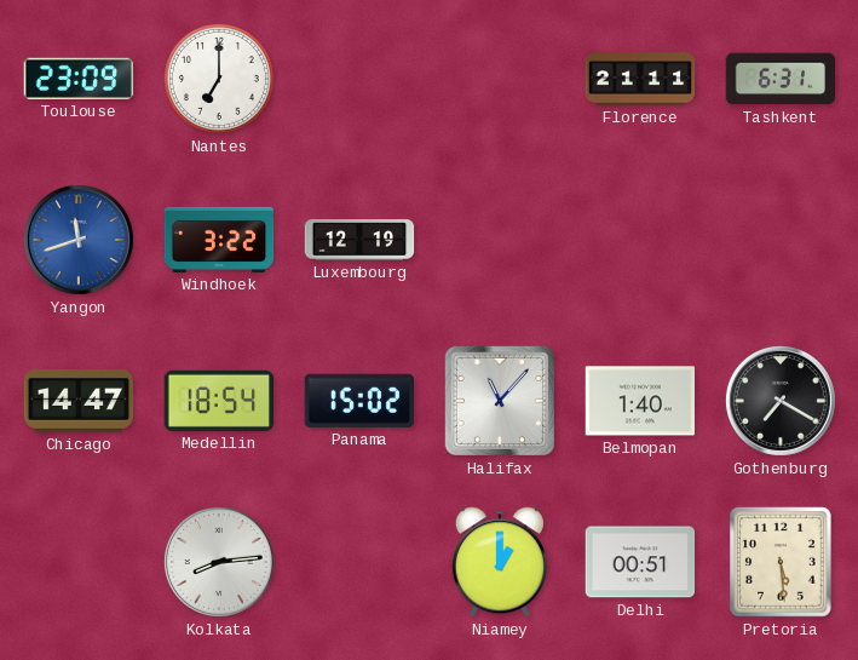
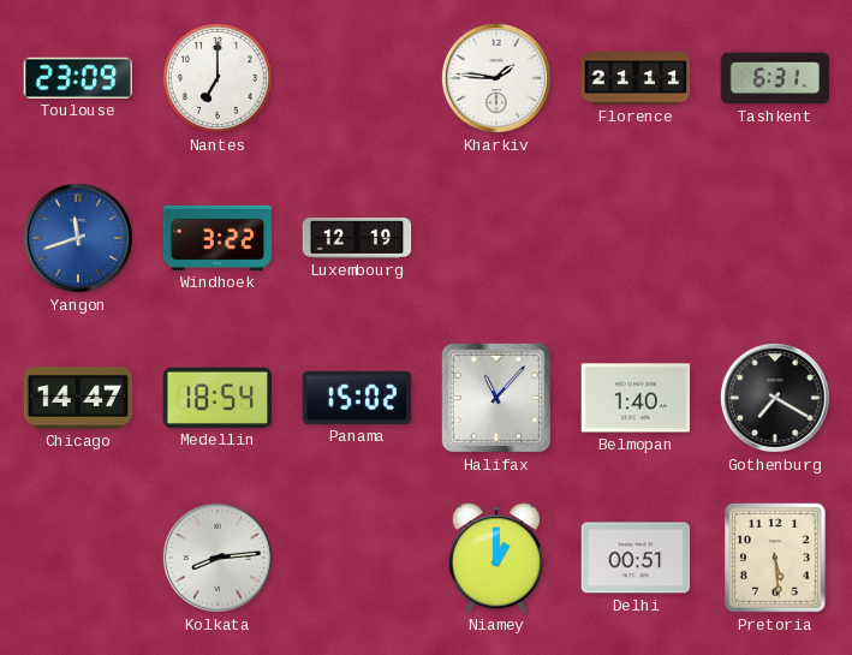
Kharkiv: none -> 1:46 (496, 78)
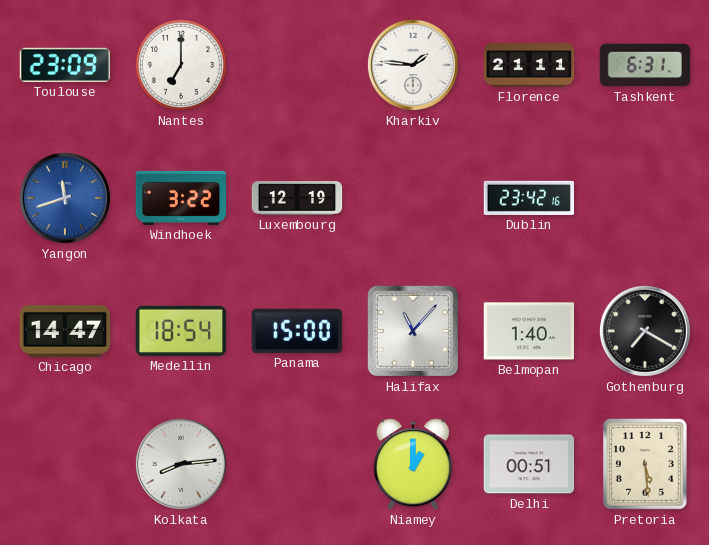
Dublin: none -> 23:42 (529, 198)
Panama: 15:02 -> 15:00 (296, 331)
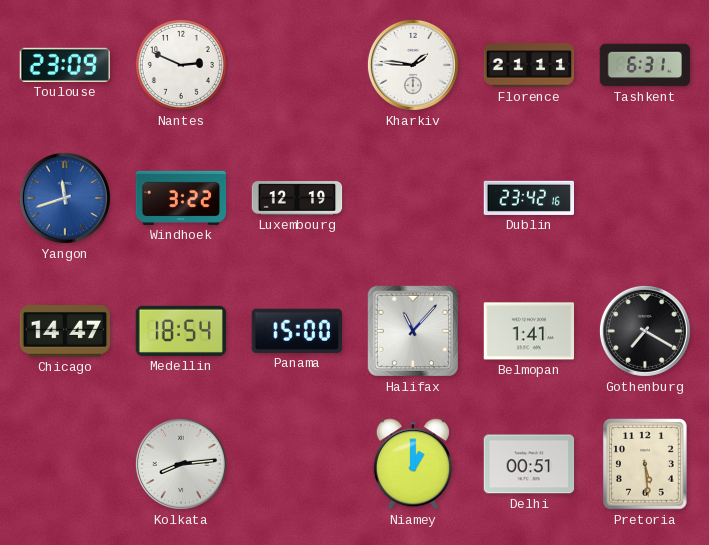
Nantes: 7:00 -> 2:49 (181, 65)
Belmopan: 1:40 -> 1:41 (529, 331)
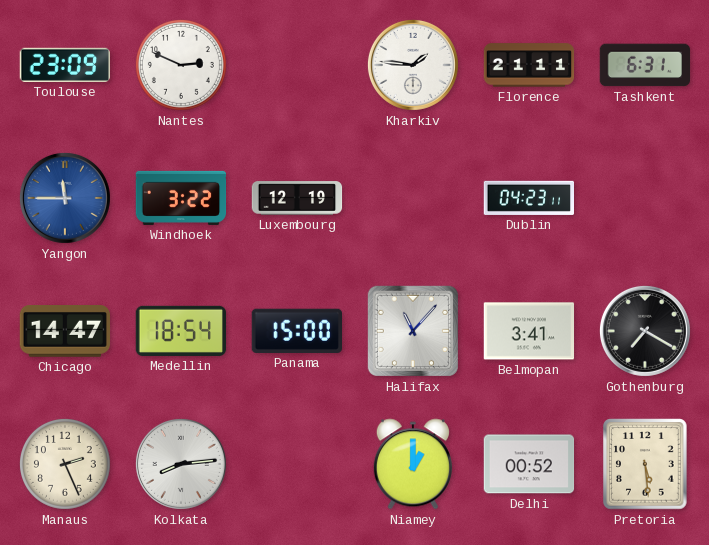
Yangon: 11:42 -> 11:45 (65, 198)
Dublin: 23:42 -> 04:23 (529, 198)
Belmopan: 1:41 -> 3:41 (529, 331)
Manaus: none -> 2:26 (65, 464)
Delhi: 00:51 -> 00:52 (529, 464)
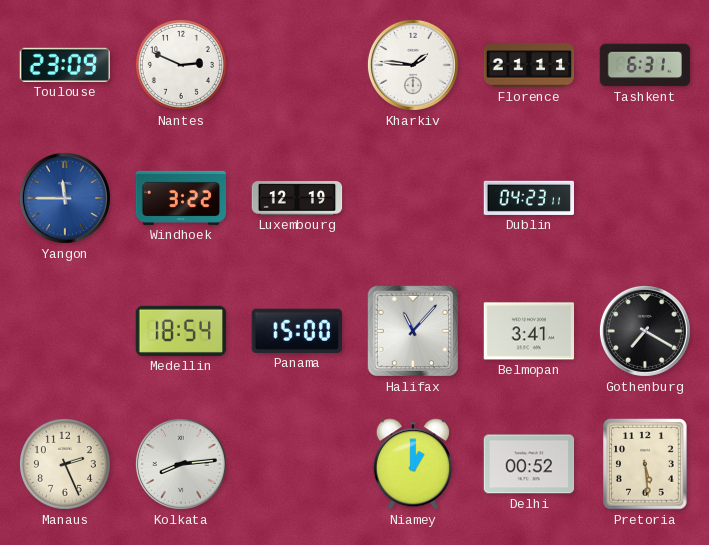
Chicago: 14:47 -> none (64, 331)
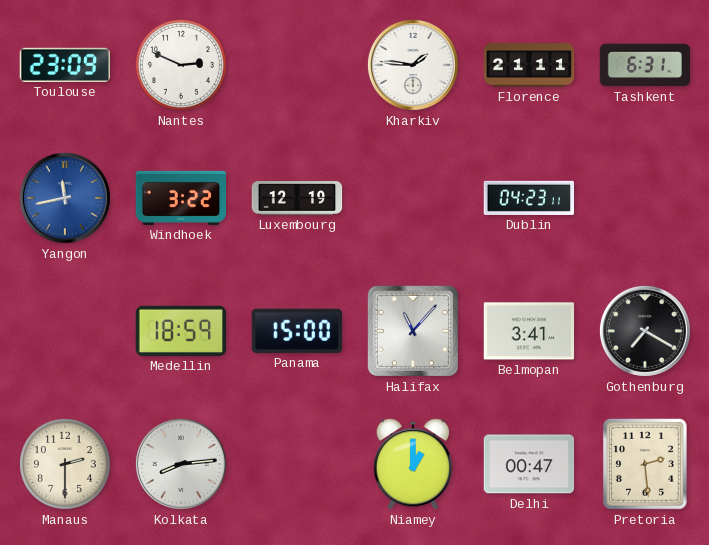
Yangon: 11:45 -> 11:43 (65, 198)
Medellin: 18:54 -> 18:59 (181, 331)
Manaus: 2:26 -> 2:30 (65, 464)
Delhi: 00:52 -> 00:47 (529, 464)
Pretoria: 5:29 -> 2:29 (645, 464)
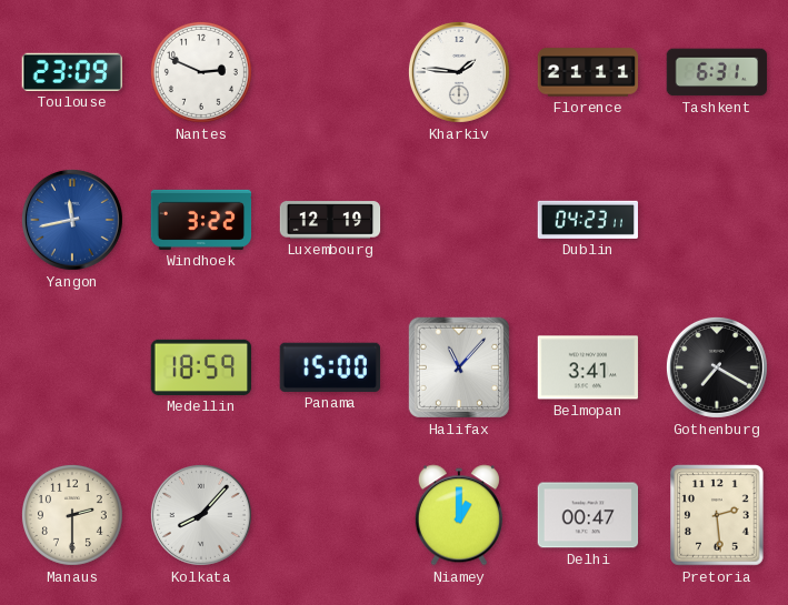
Kolkata: 8:14 -> 8:07 (201, 515)
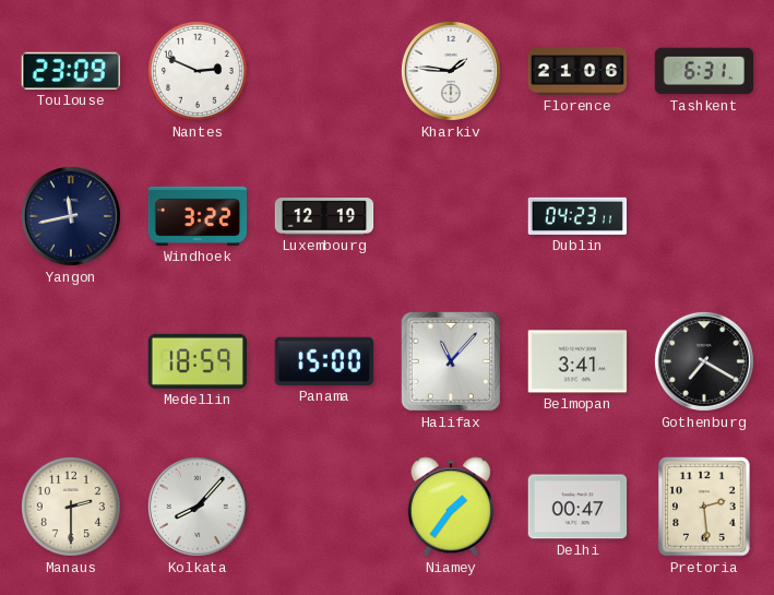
Florence: 21:11 -> 21:06 (577, 71)
Yangon dial: blue -> navy (71, 216)
Niamey: 1:00 -> 1:36 (451, 507)
